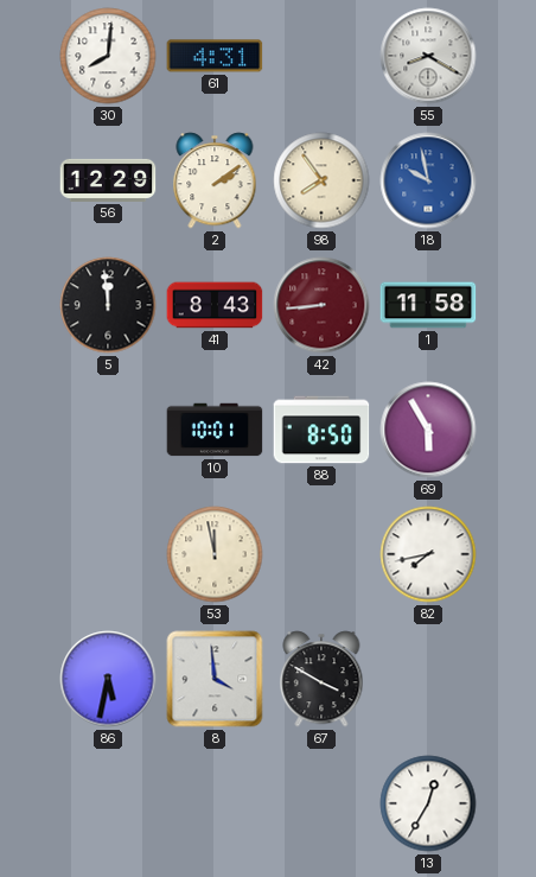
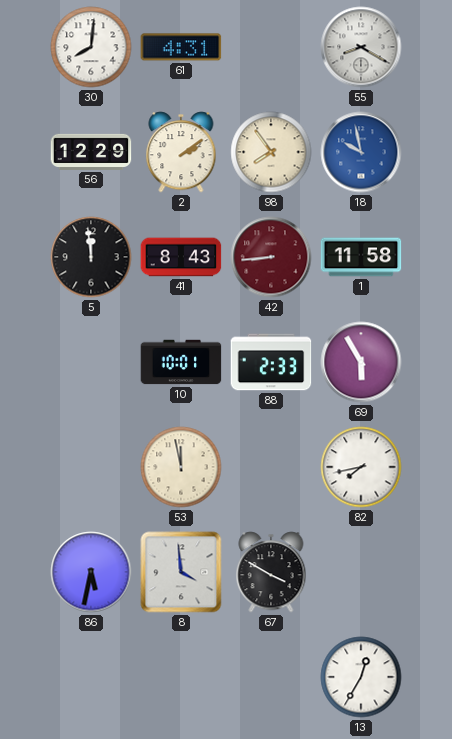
88: 8:50 -> 2:33 (271, 362)
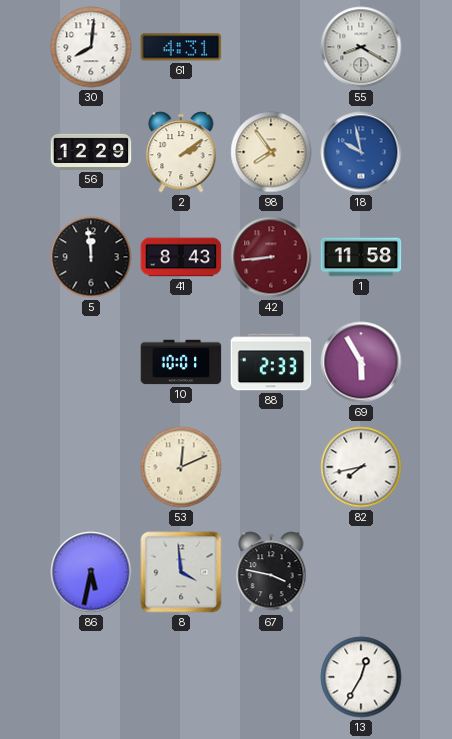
53: 11:58 -> 12:11 (181, 467)
67: 3:50 -> 3:47 (271, 572)
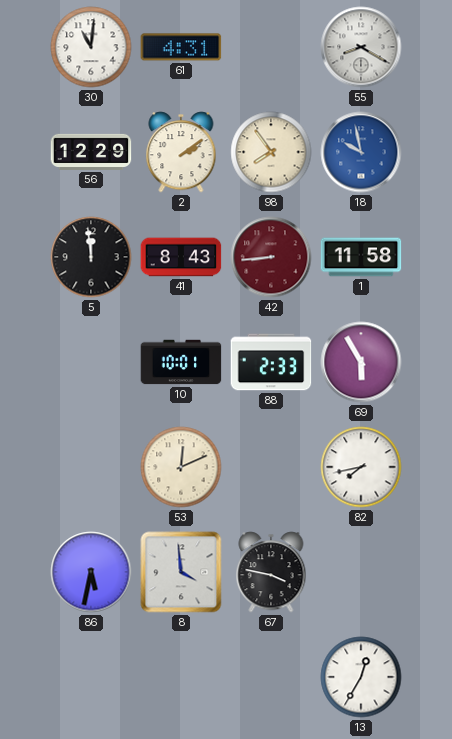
30: 8:01 -> 11:01 (91, 47)
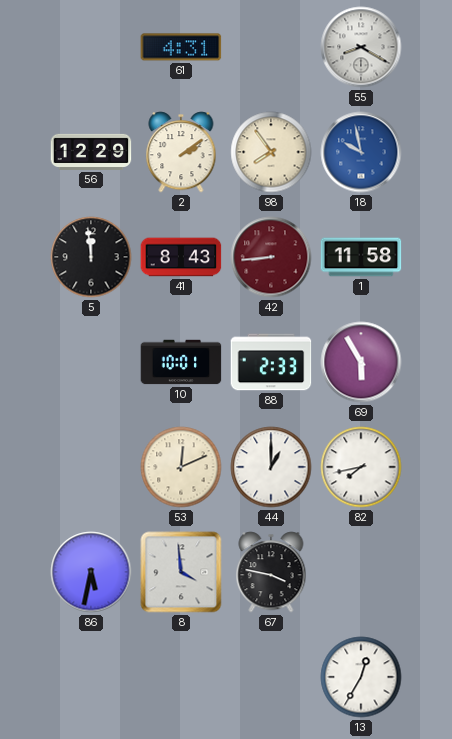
30: 11:01 -> none (91, 47)
44: none -> 1:00 (271, 467)
